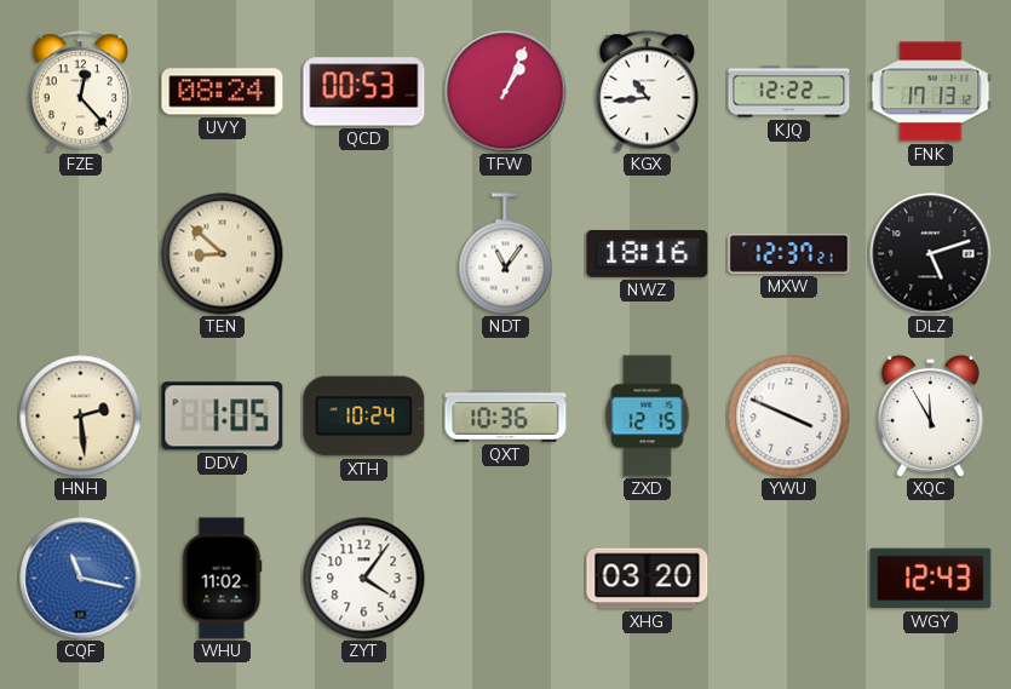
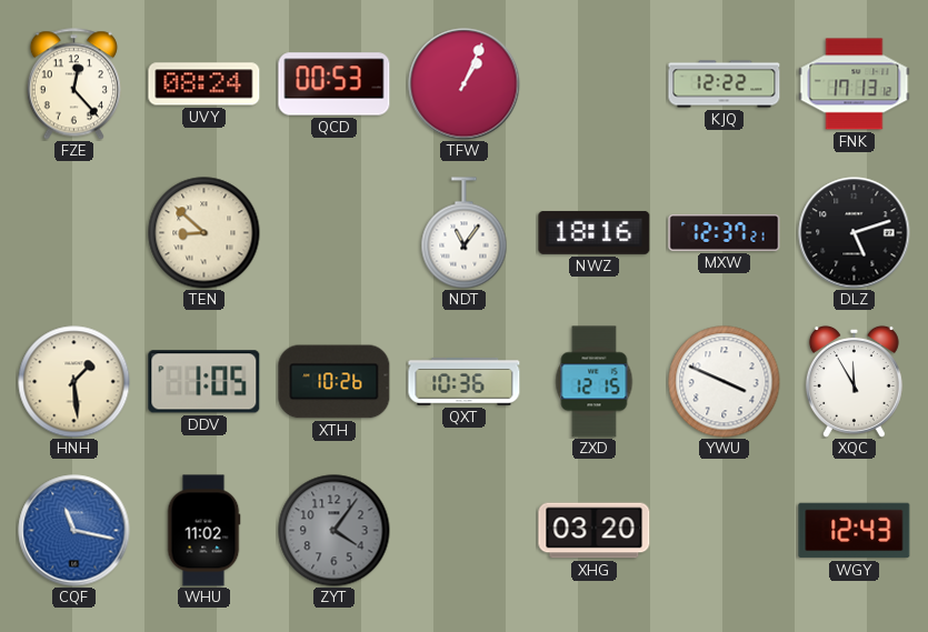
KGX: 10:44 -> none (647, 92)
HNH: 2:29 -> 1:29 (74, 382)
XTH: 10:24 -> 10:26 (335, 382)
ZYT dial: white -> grey (335, 531)
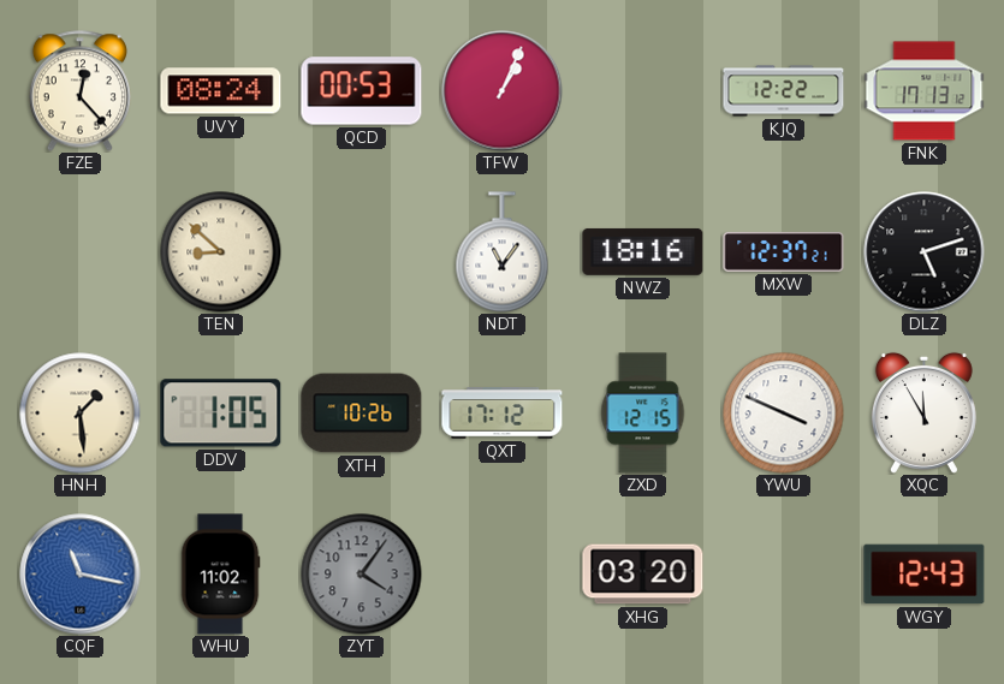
QXT: 10:36 -> 17:12 (503, 414)
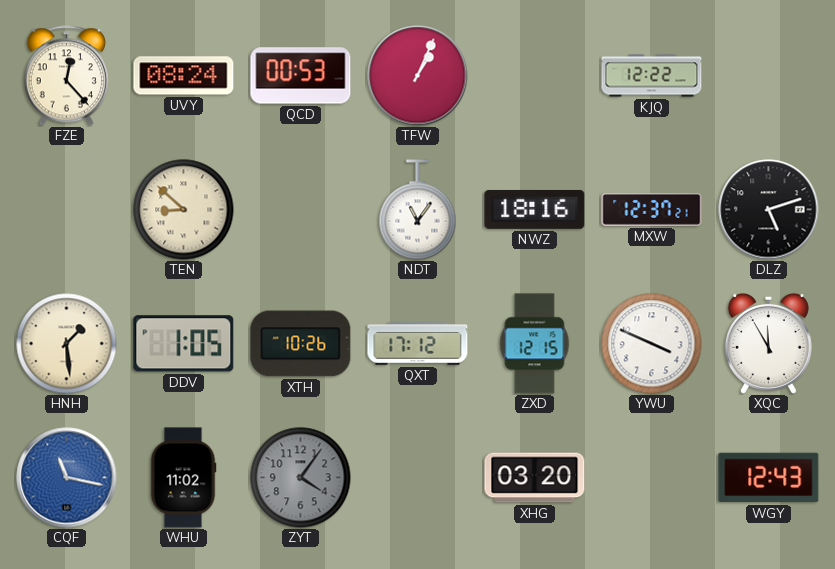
FNK: 17:13 -> none (925, 91)
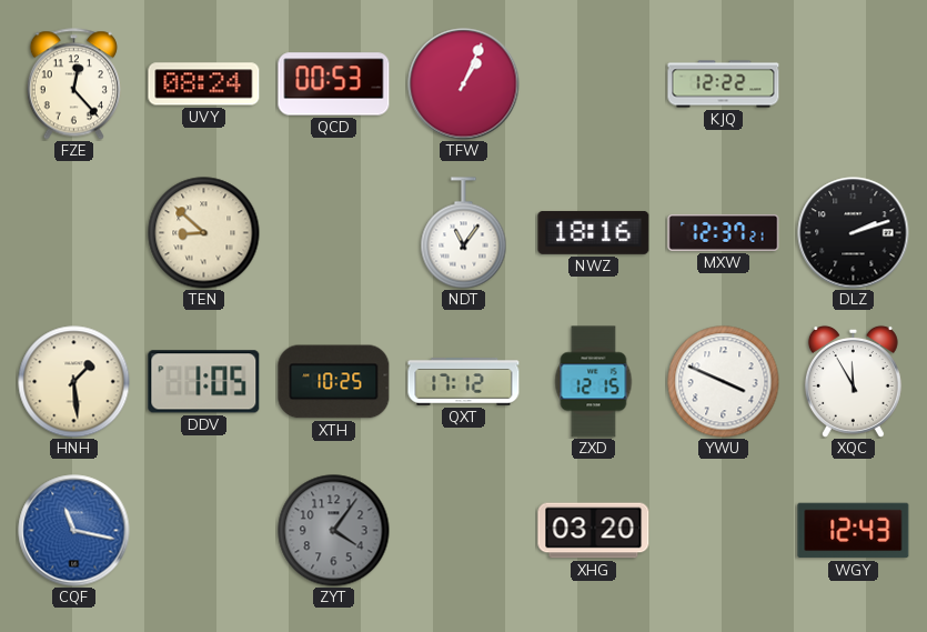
DLZ: 5:12 -> 2:12 (854, 233)
XTH: 10:26 -> 10:25 (334, 382)
WHU: 11:02 -> none (183, 478)
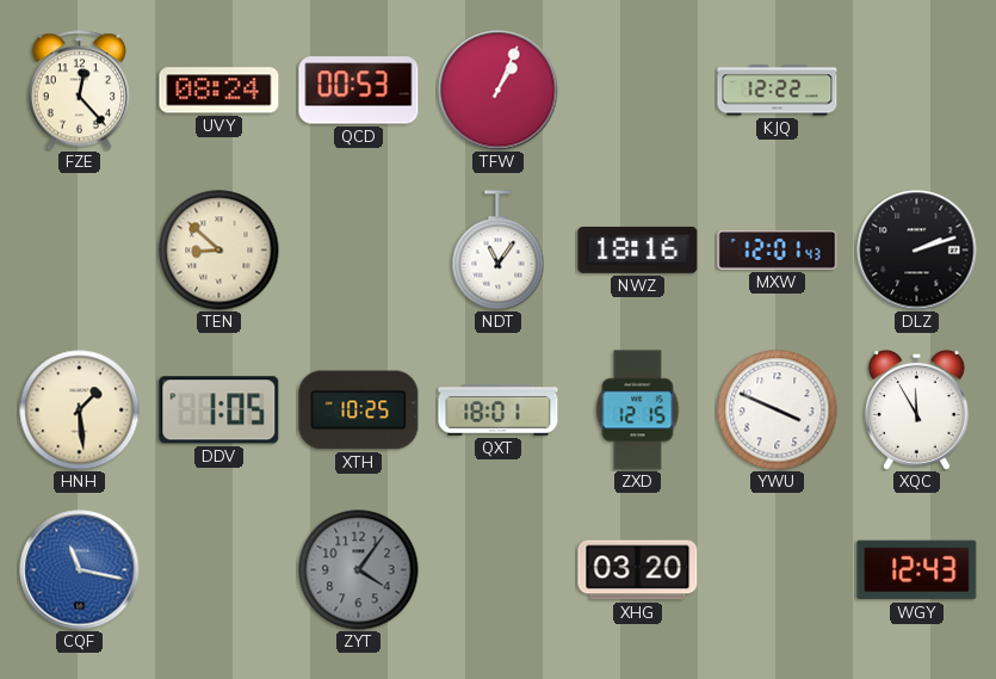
MXW: 12:37 -> 12:01 (778, 249)
QXT: 17:12 -> 18:01 (499, 411)
